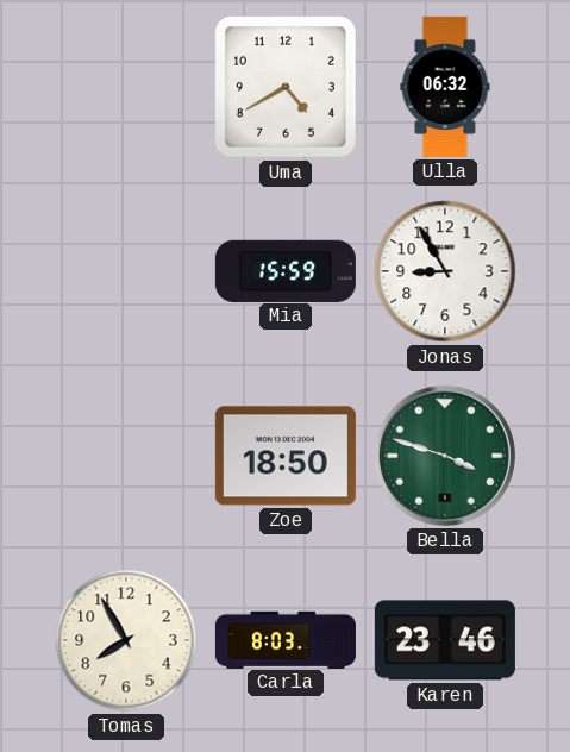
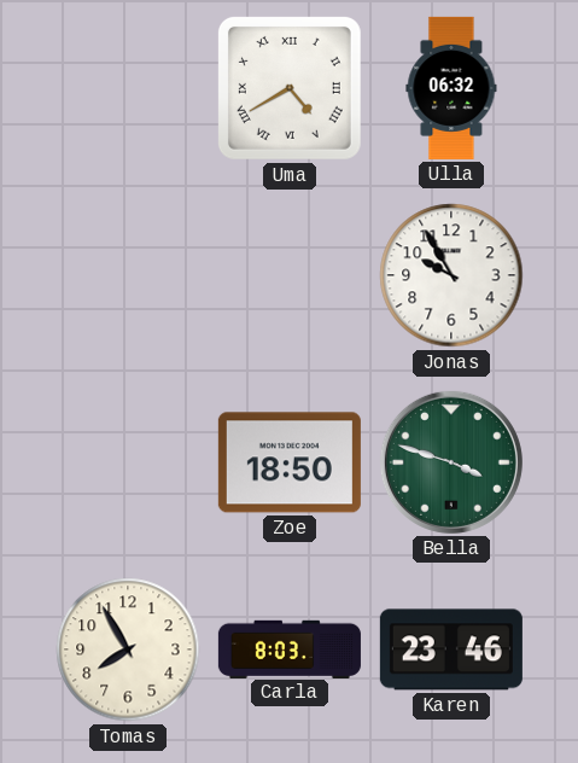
Uma numerals: Arabic -> Roman (290, 88)
Mia: 15:59 -> none (286, 270)
Jonas: 8:55 -> 9:55 (451, 275)
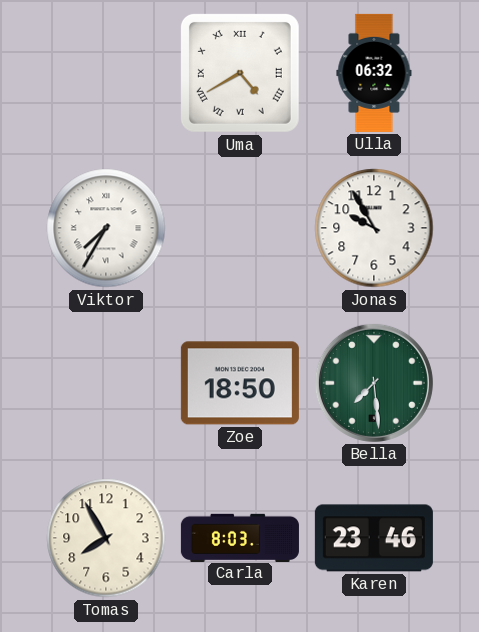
Viktor: none -> 7:35 (106, 228)
Bella: 3:48 -> 7:29 (374, 383)
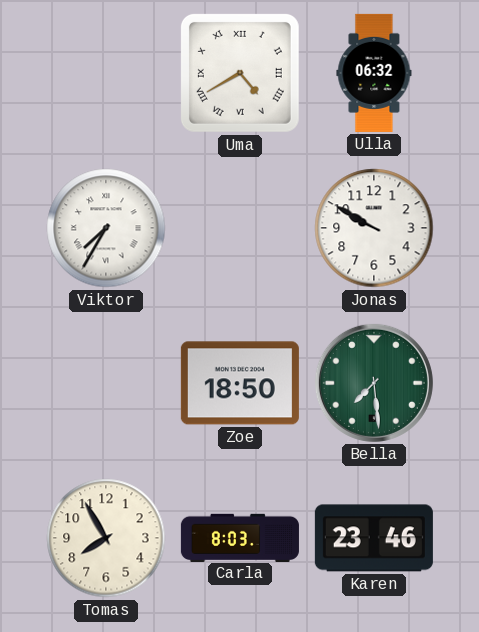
Jonas: 9:55 -> 9:50 (374, 228)
